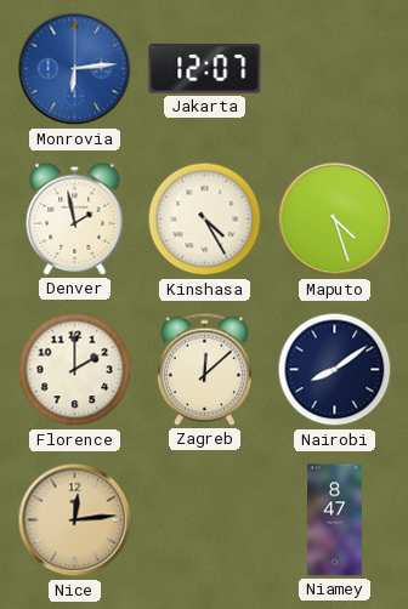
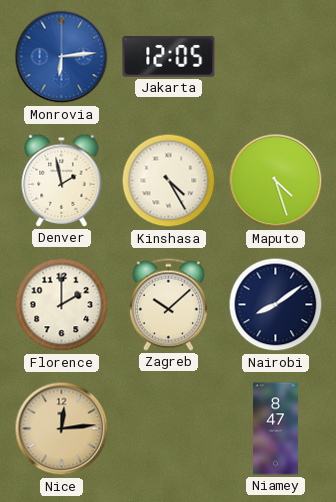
Jakarta: 12:07 -> 12:05 (169, 57)
Zagreb: 12:08 -> 10:08 (168, 304)
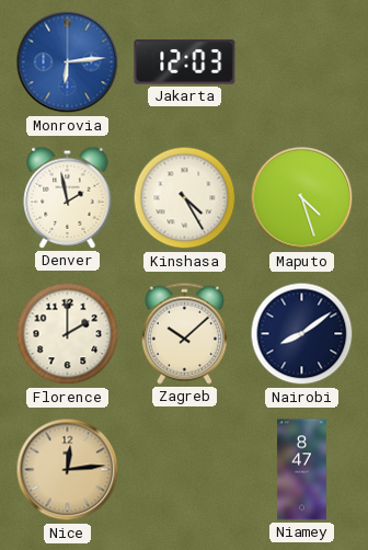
Jakarta: 12:05 -> 12:03 (185, 62)
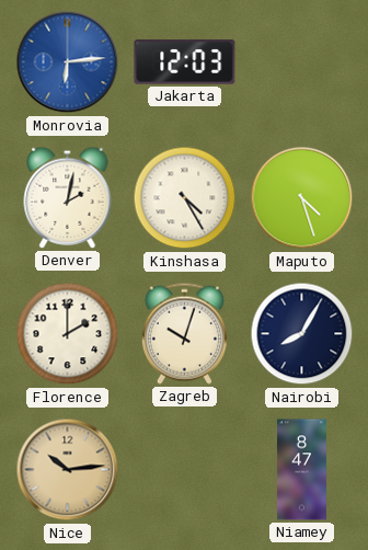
Denver: 1:58 -> 2:02 (68, 197)
Zagreb: 10:08 -> 10:03 (184, 333)
Nairobi: 8:09 -> 8:05 (302, 334)
Nice: 12:14 -> 10:14 (68, 470)
